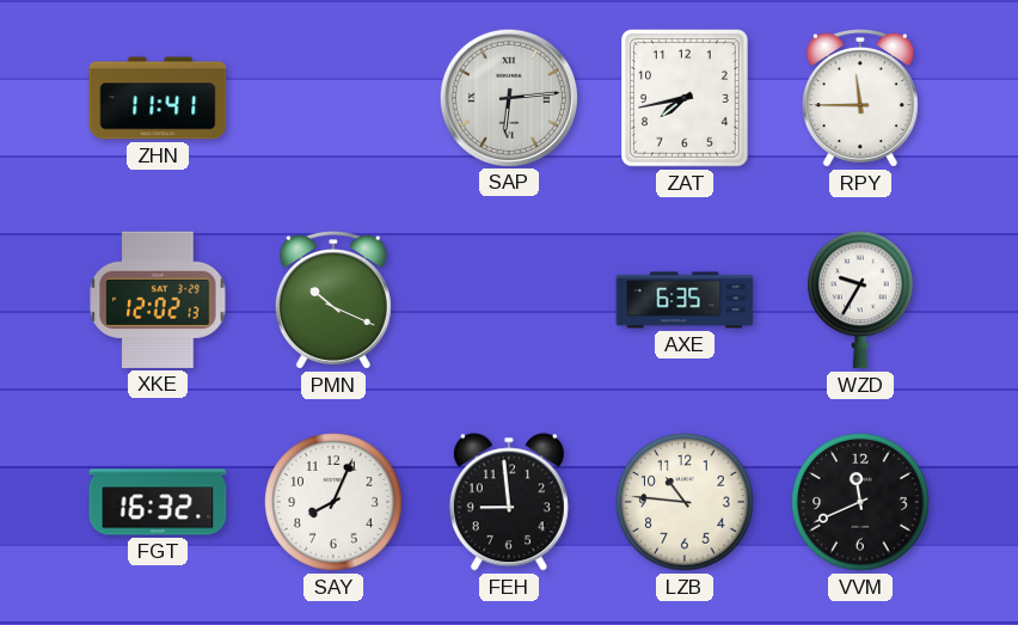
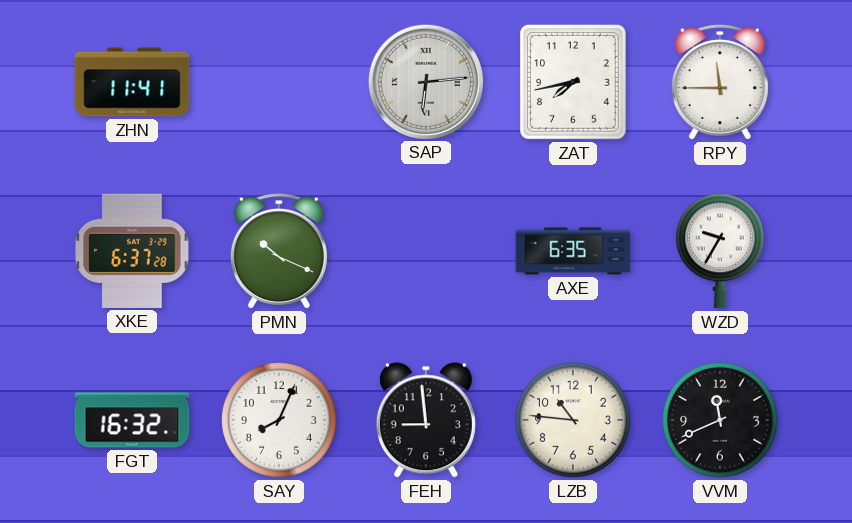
XKE: 12:02 -> 6:37 (132, 251)
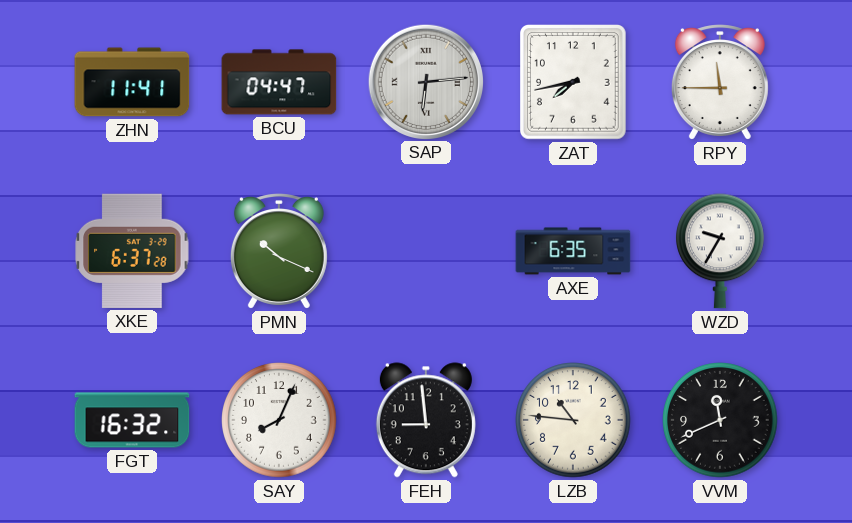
BCU: none -> 04:47 (279, 82)
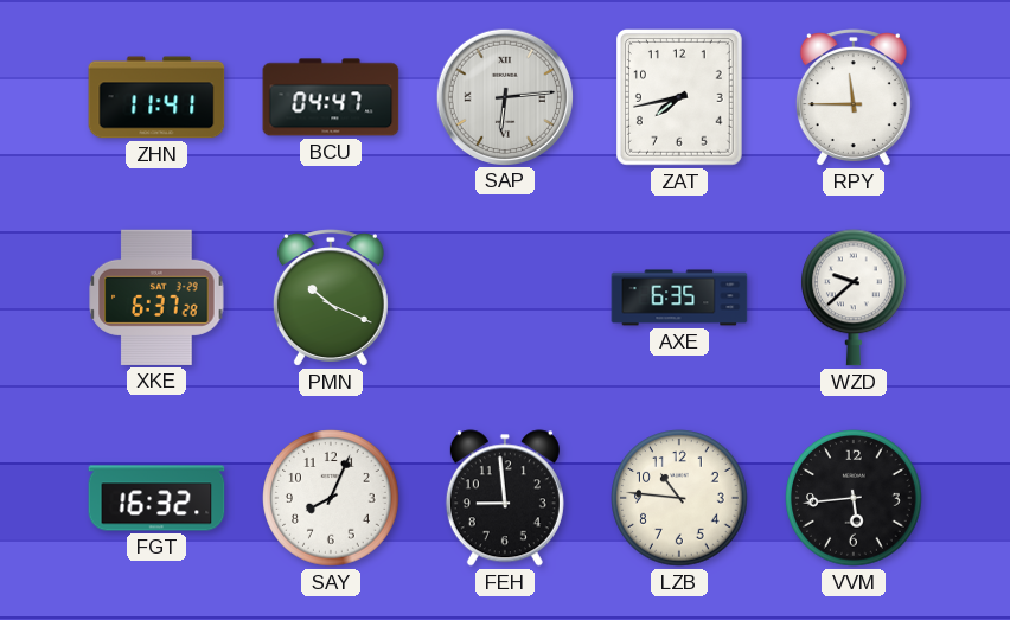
WZD: 9:35 -> 9:38 (855, 298)
VVM: 11:41 -> 5:44 (854, 498)
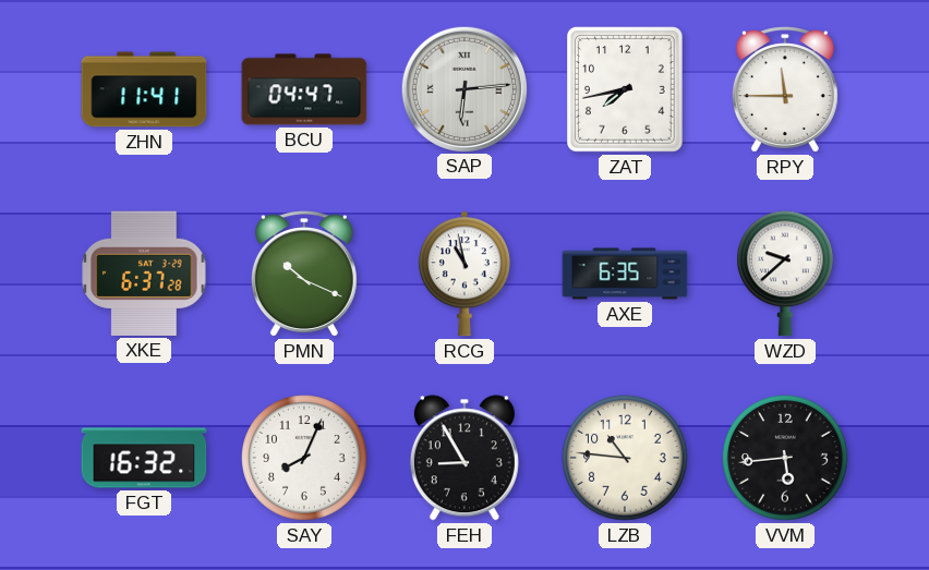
RCG: none -> 10:58 (464, 274)
FEH: 8:59 -> 8:55 (464, 458)
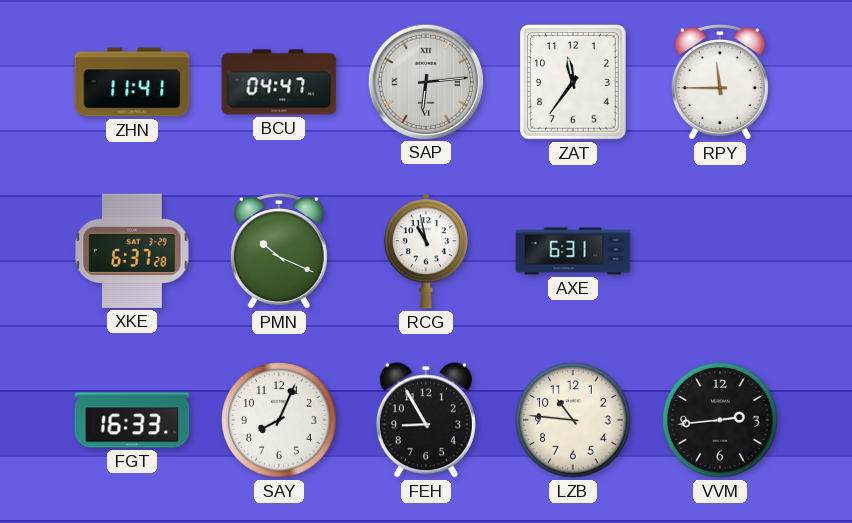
ZAT: 7:43 -> 11:36 (574, 83)
AXE: 6:35 -> 6:31 (573, 251)
WZD: 9:38 -> none (786, 274)
FGT: 16:32 -> 16:33 (132, 420)
VVM: 5:44 -> 2:44 (720, 420)
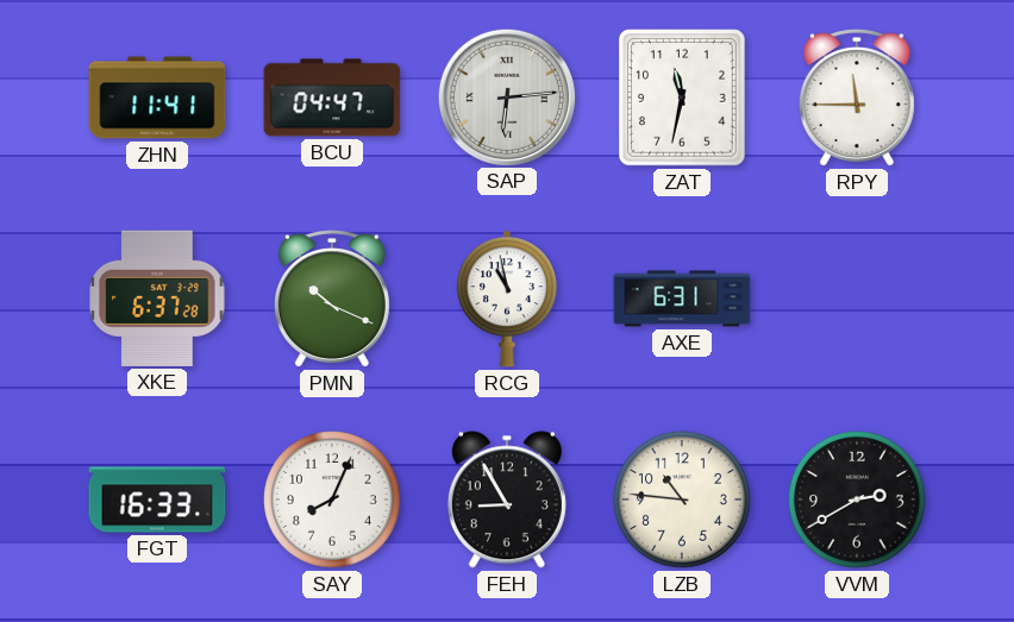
ZAT: 11:36 -> 11:32 (683, 99)
VVM: 2:44 -> 2:40 (857, 500)
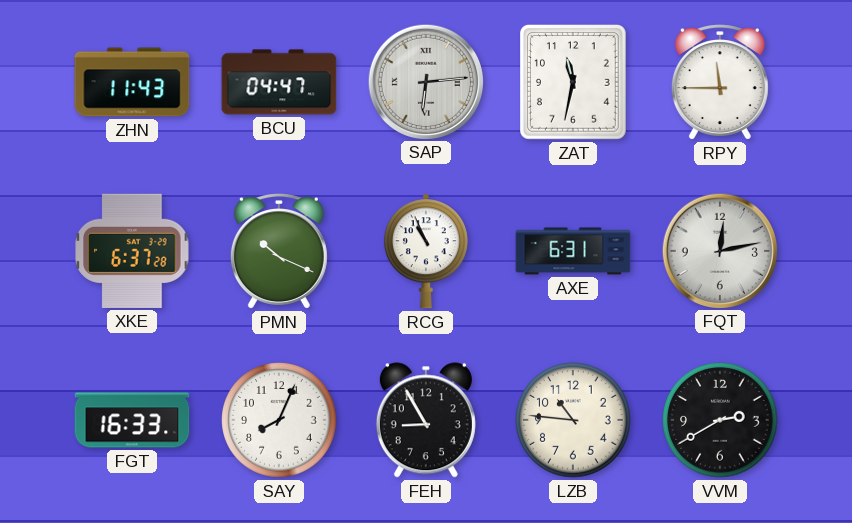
ZHN: 11:41 -> 11:43 (132, 82)
RCG: 10:58 -> 10:56 (426, 251)
FQT: none -> 12:13 (719, 250)
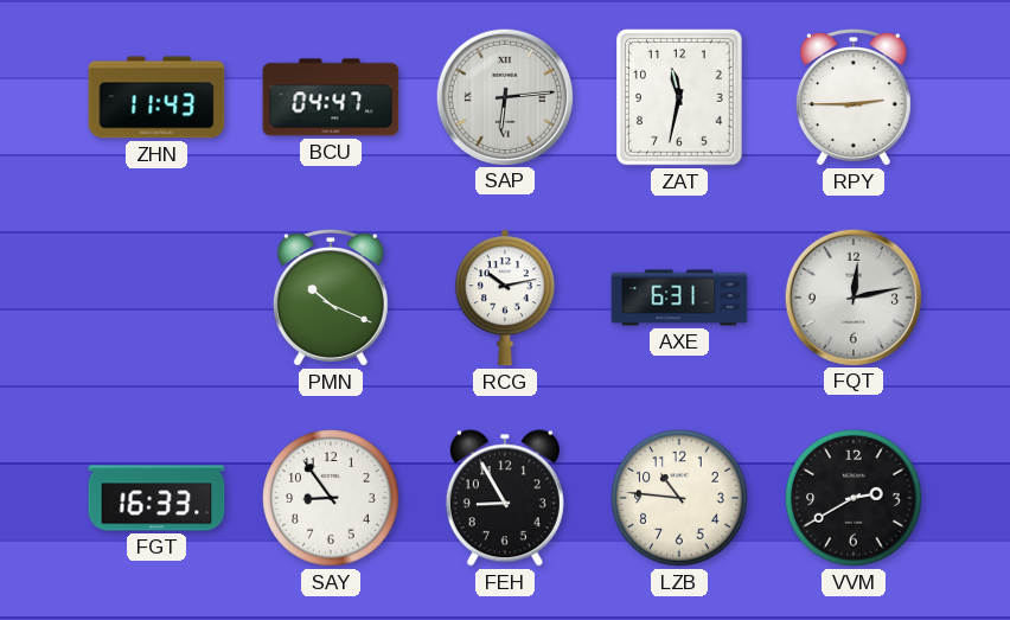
RPY: 11:45 -> 2:45 (854, 97)
XKE: 6:37 -> none (132, 251)
RCG: 10:56 -> 10:13 (505, 298)
SAY: 8:04 -> 8:54 (331, 498)
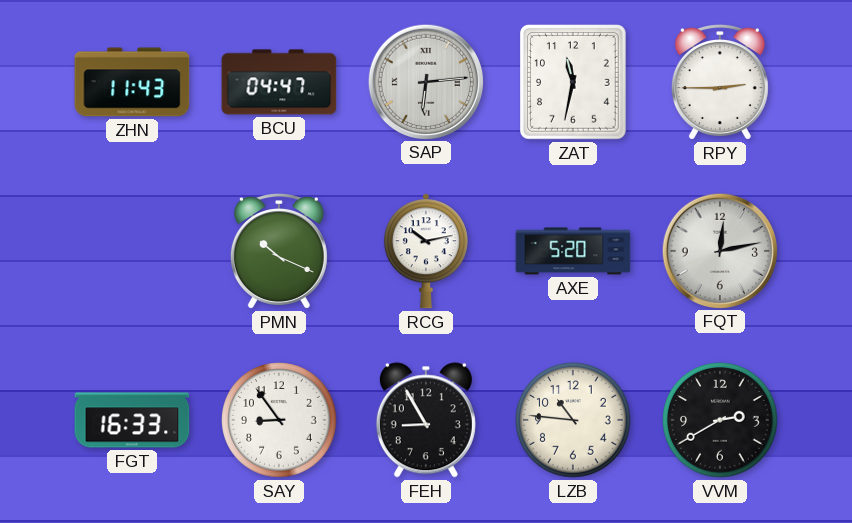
AXE: 6:31 -> 5:20 (573, 251)
